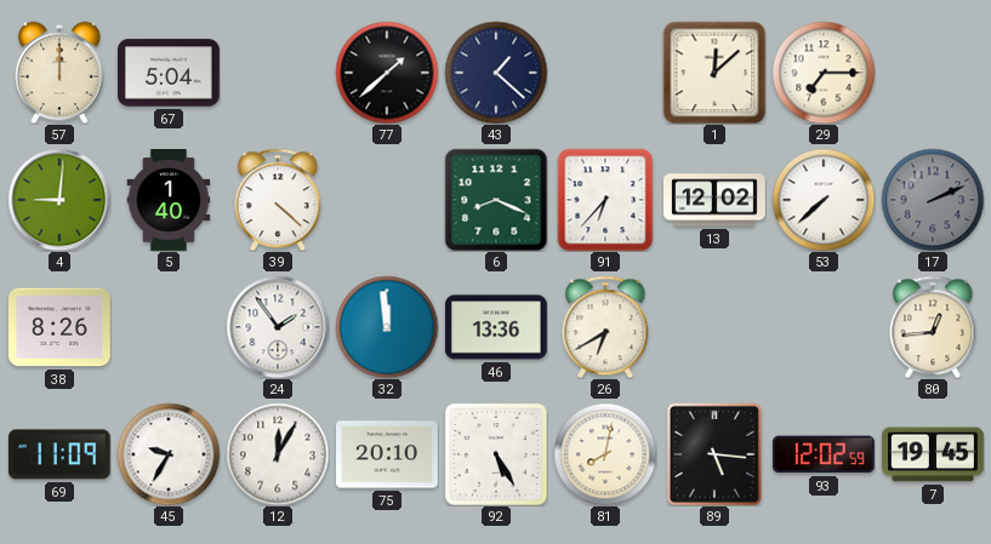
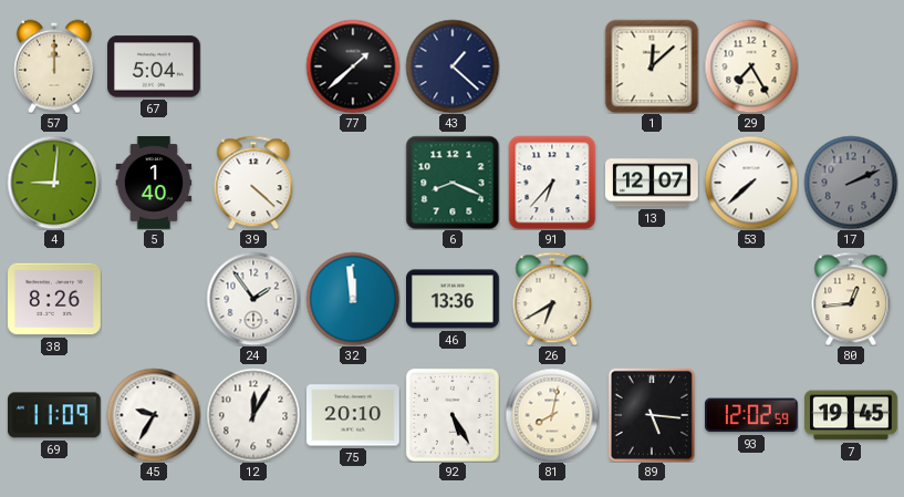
29: 7:15 -> 7:25 (751, 66)
13: 12:02 -> 12:07 (653, 183)
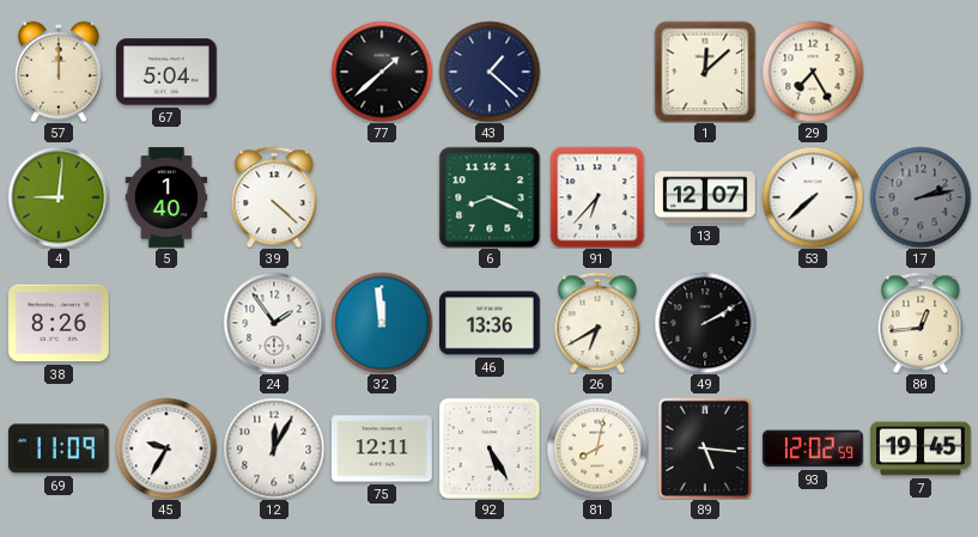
17: 2:11 -> 2:13 (921, 197)
49: none -> 2:10 (705, 323)
75: 20:10 -> 12:11 (383, 448)
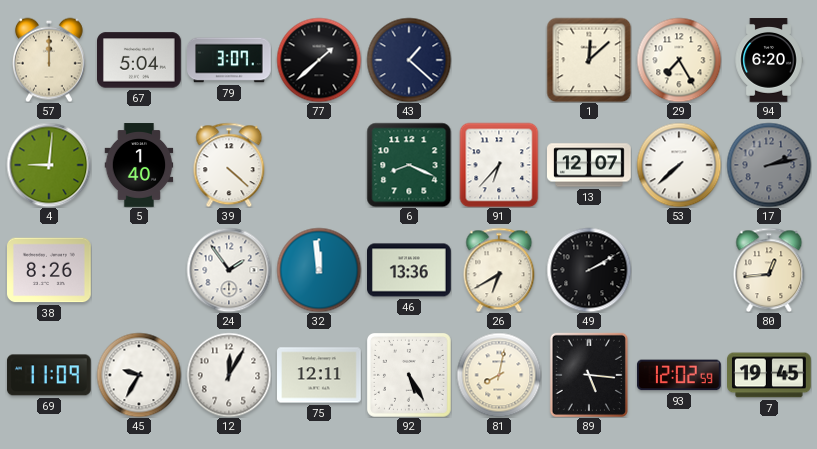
79: none -> 3:07 (230, 60)
94: none -> 6:20 (769, 60)
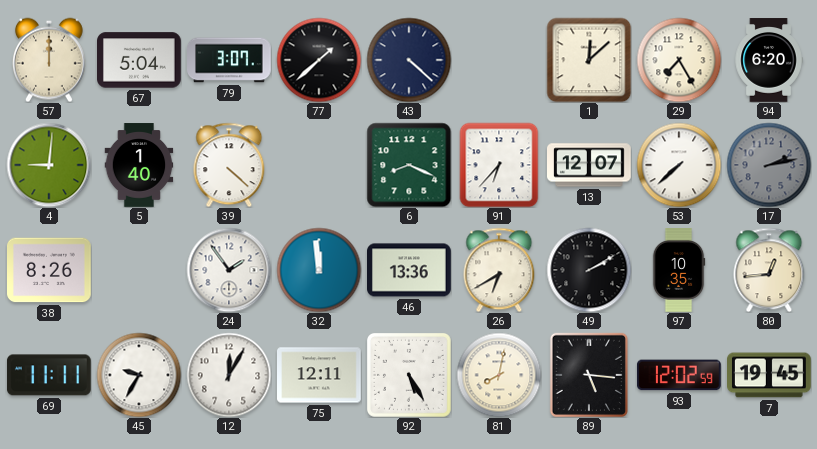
43: 1:22 -> 4:22 (409, 60)
97: none -> 10:35 (679, 271)
69: 11:09 -> 11:11 (49, 375)
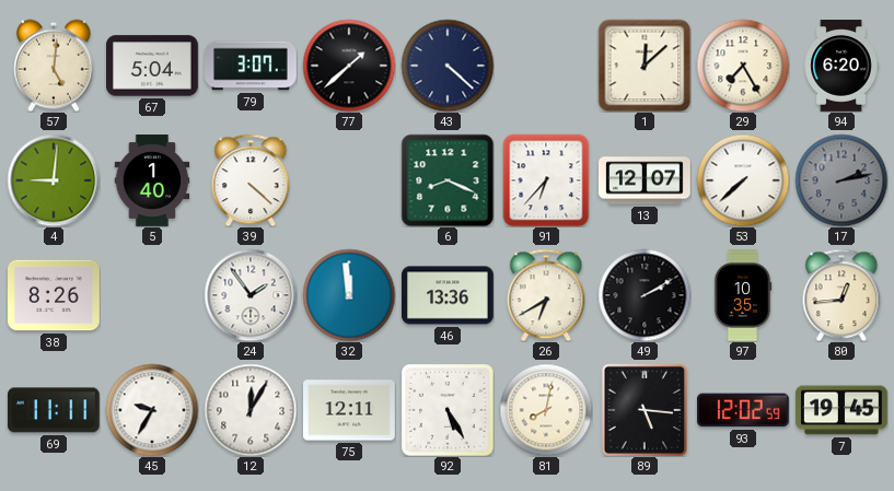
57: 12:00 -> 5:01 (54, 66)
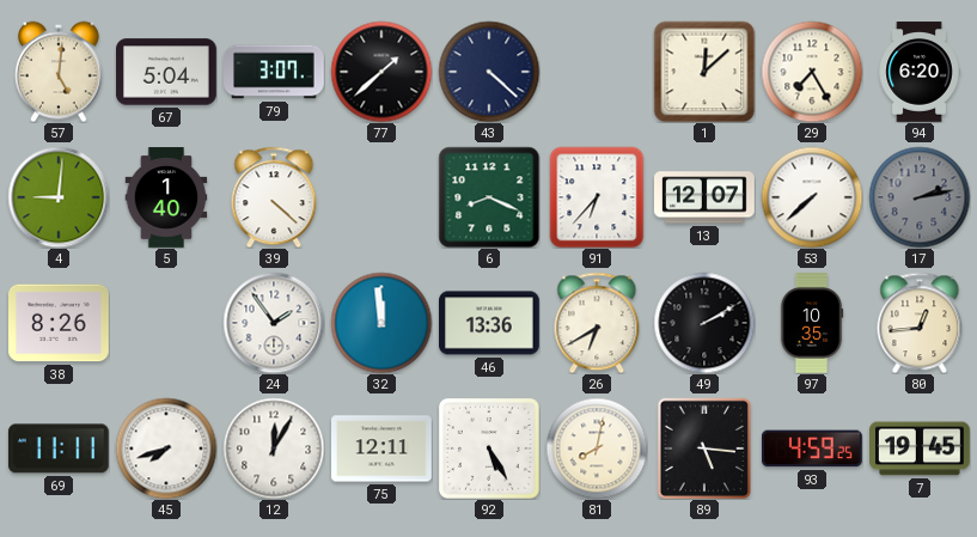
45: 9:35 -> 7:42 (166, 448)
93: 12:02 -> 4:59 (812, 448)
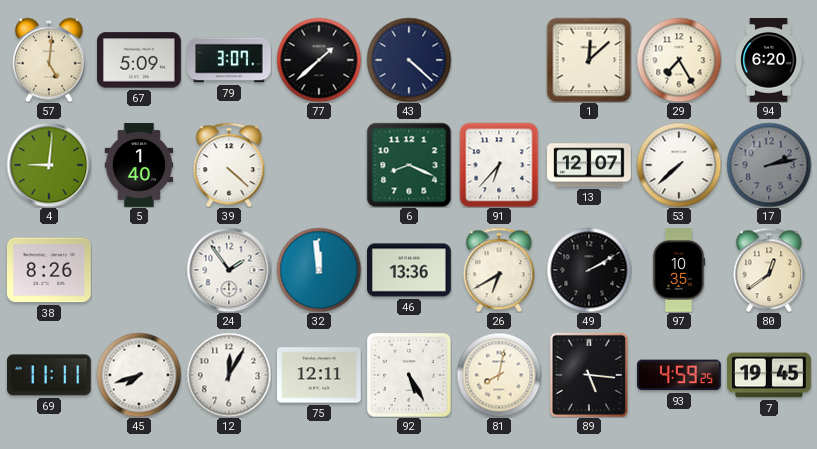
67: 5:04 -> 5:09 (140, 60)
80: 12:44 -> 12:39 (769, 270)
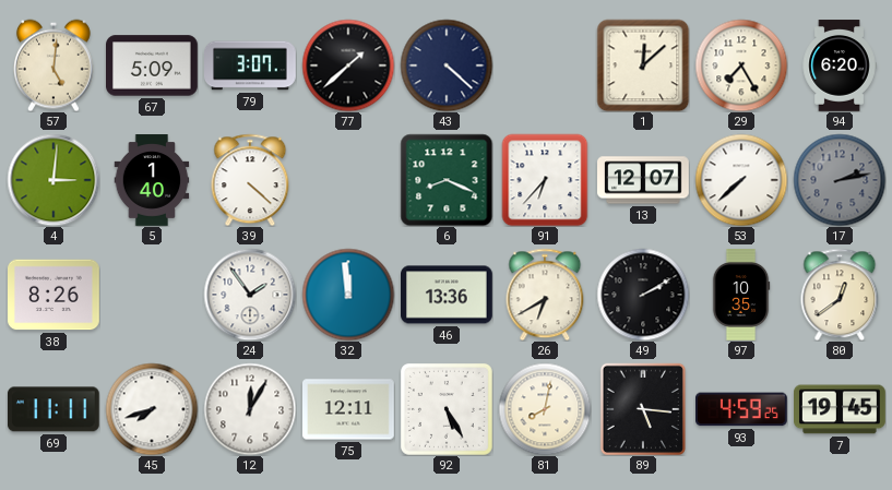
4: 9:01 -> 3:01 (53, 180)
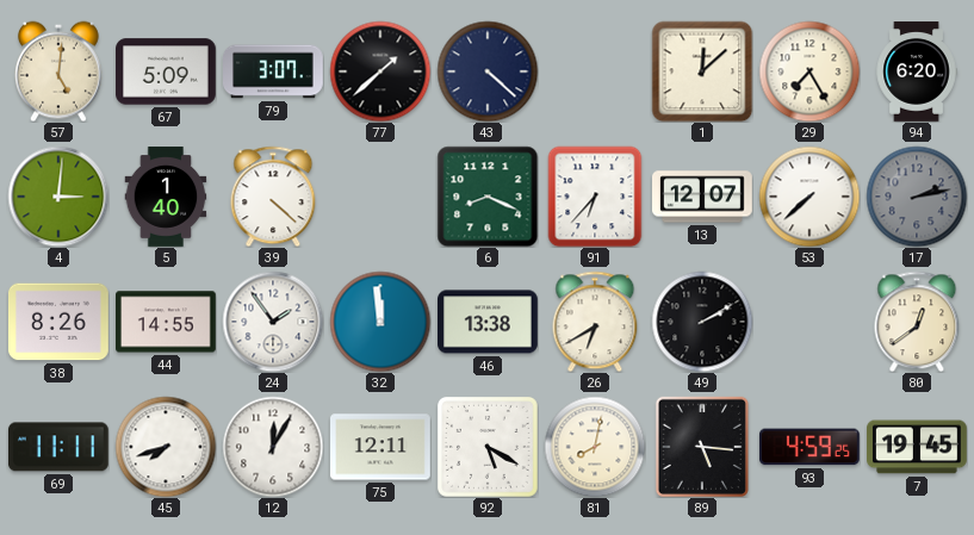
44: none -> 14:55 (167, 322)
46: 13:36 -> 13:38 (489, 322)
97: 10:35 -> none (741, 296)
92: 5:25 -> 5:20 (489, 448)
